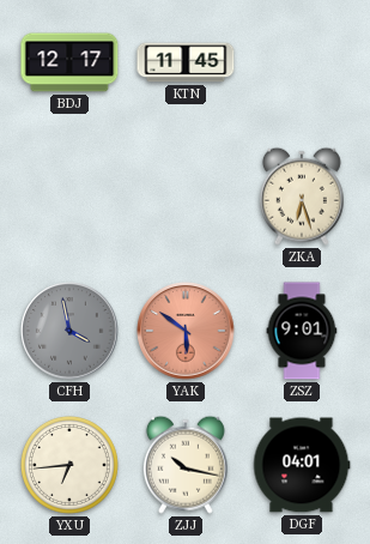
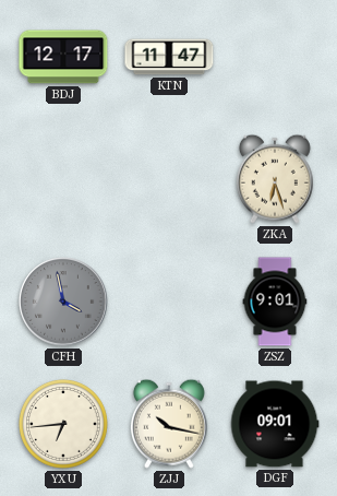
KTN: 11:45 -> 11:47 (169, 57)
YAK: 5:51 -> none (186, 331)
DGF: 04:01 -> 09:01 (275, 424)
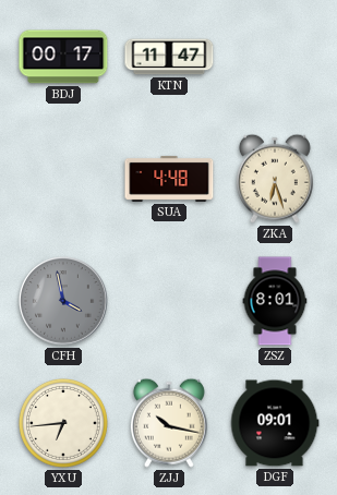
BDJ: 12:17 -> 00:17 (63, 57)
SUA: none -> 4:48 (169, 179)
ZSZ: 9:01 -> 8:01 (275, 301)
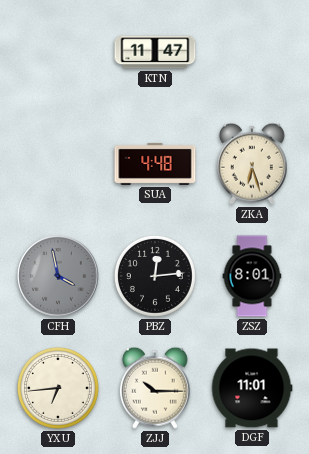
BDJ: 00:17 -> none (63, 57)
PBZ: none -> 12:14 (155, 276)
ZJJ: 10:17 -> 10:15 (155, 388)
DGF: 09:01 -> 11:01 (252, 388)
